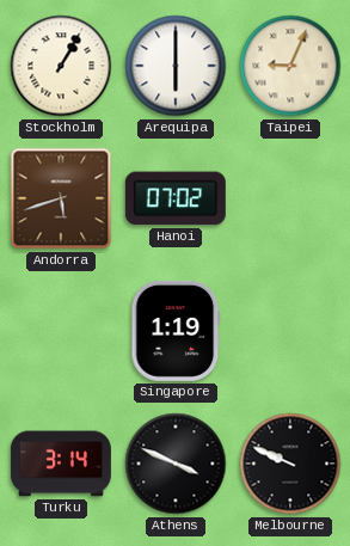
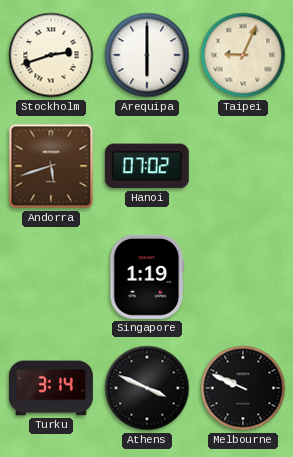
Stockholm: 1:05 -> 2:42 (51, 55)
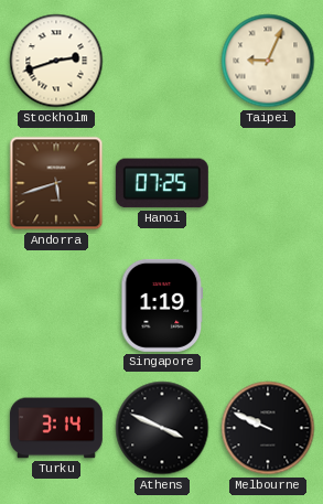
Arequipa: 6:00 -> none (147, 55)
Hanoi: 07:02 -> 07:25 (162, 183)
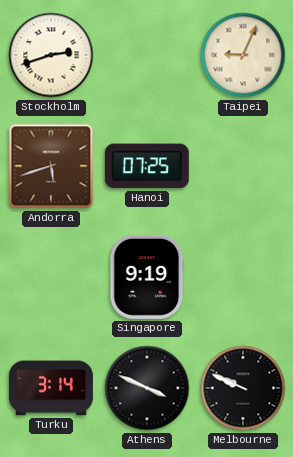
Singapore: 1:19 -> 9:19 (147, 277)
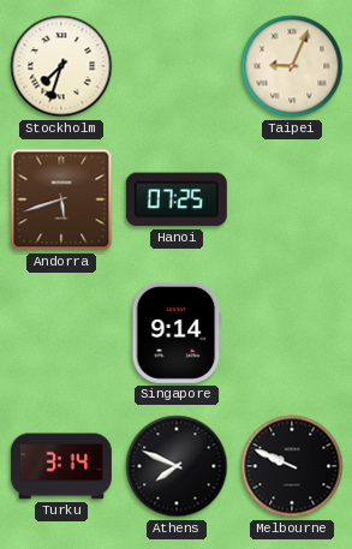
Stockholm: 2:42 -> 7:33 (61, 66)
Singapore: 9:19 -> 9:14 (177, 333)
Athens: 3:49 -> 7:49 (177, 466)
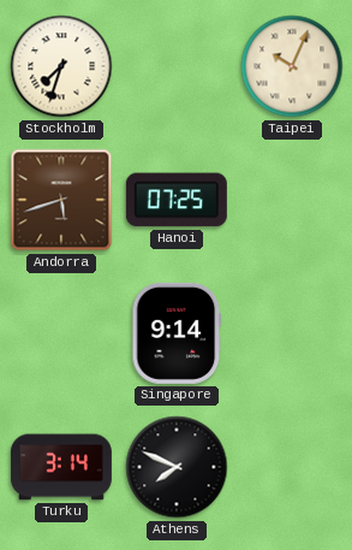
Taipei: 9:04 -> 10:04 (292, 66)
Melbourne: 9:49 -> none (292, 466)
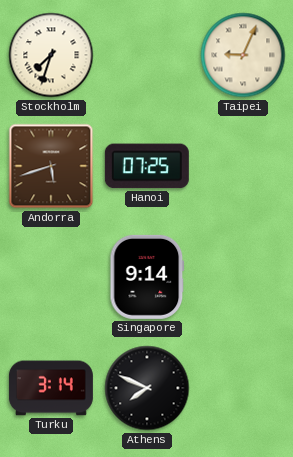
Taipei: 10:04 -> 9:04 (243, 55)
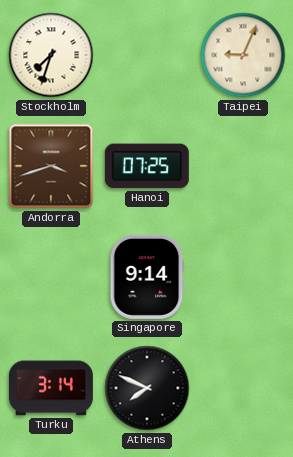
Andorra: 5:42 -> 3:42 (51, 166)
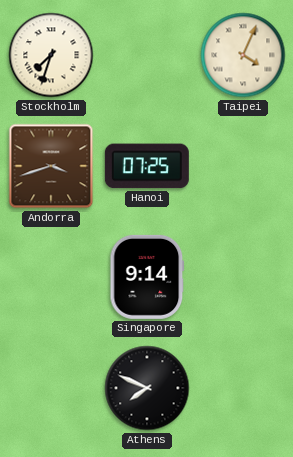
Taipei: 9:04 -> 4:04 (243, 55)
Turku: 3:14 -> none (51, 388)
